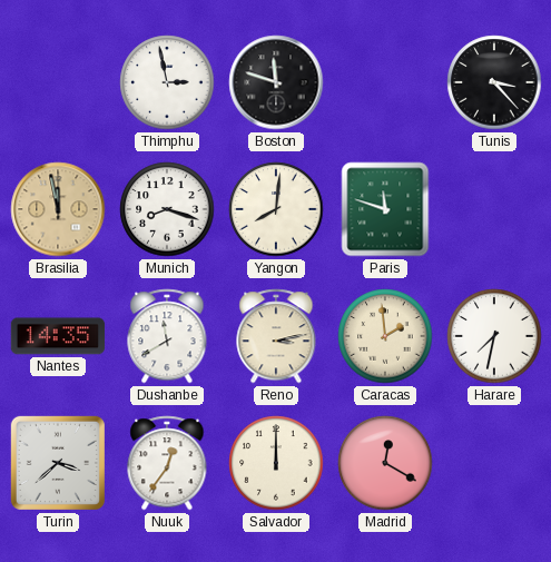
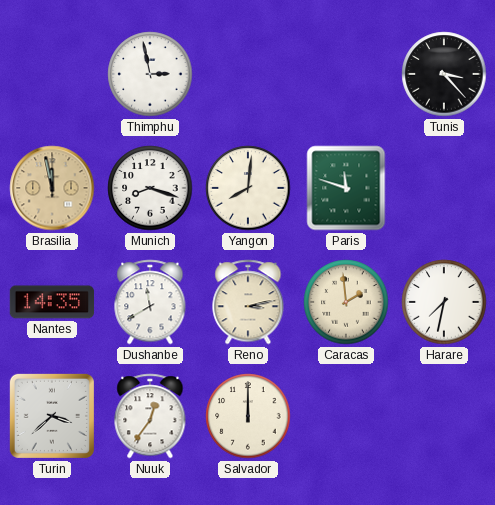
Boston: 11:48 -> none (276, 82)
Madrid: 12:20 -> none (385, 463)
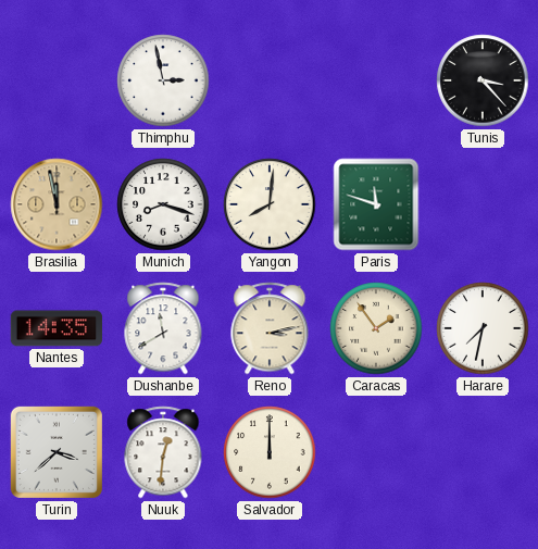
Caracas: 1:59 -> 1:54 (376, 328)
Nuuk: 12:36 -> 12:31 (163, 452)
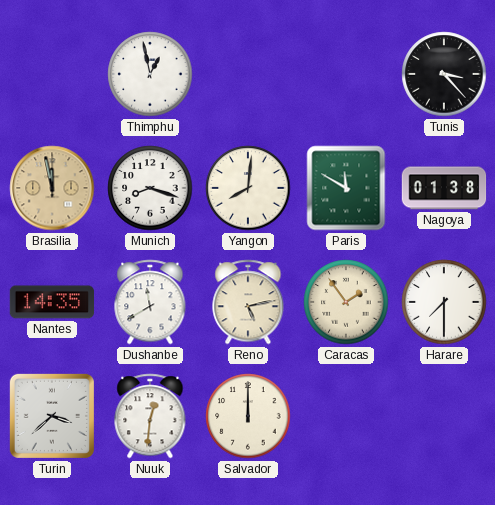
Thimphu: 2:58 -> 12:58 (150, 74)
Paris: 11:48 -> 11:50 (346, 188)
Nagoya: none -> 01:38 (444, 188)
Reno: 3:13 -> 5:13 (248, 302)
Harare: 7:32 -> 7:30 (444, 302)
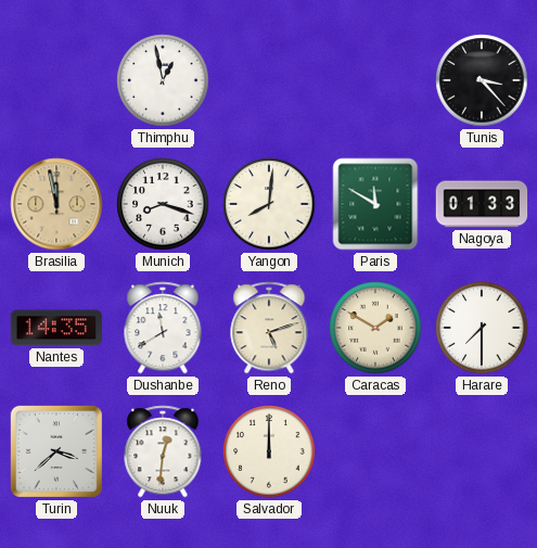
Nagoya: 01:38 -> 01:33 (482, 204)
Reno: 5:13 -> 5:12 (269, 328)
Caracas: 1:54 -> 1:50 (375, 328)
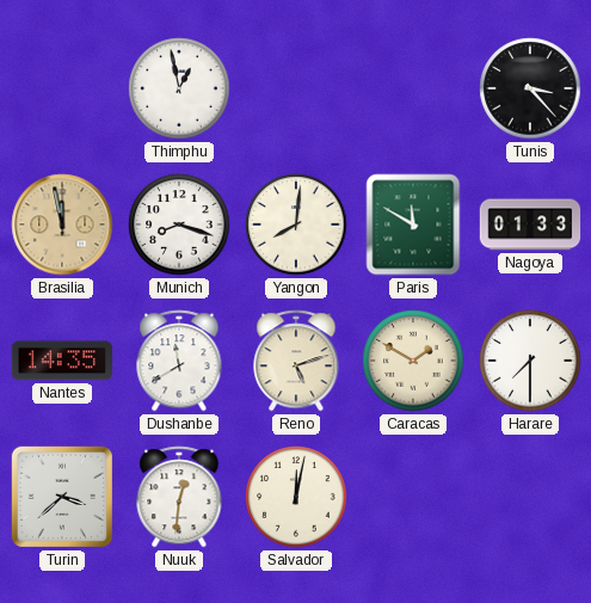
Salvador: 12:00 -> 12:02 (296, 497)
